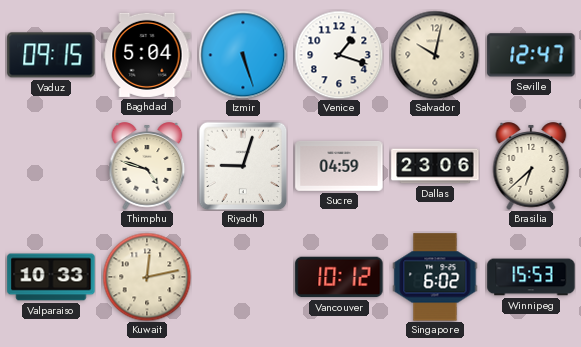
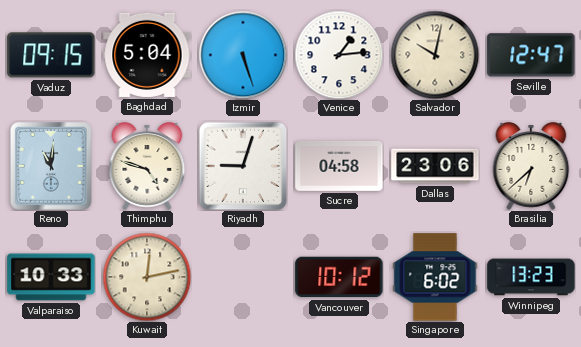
Venice: 1:18 -> 1:14 (339, 55)
Reno: none -> 11:01 (51, 167)
Sucre: 04:59 -> 04:58 (339, 166)
Winnipeg: 15:53 -> 13:23 (531, 277)
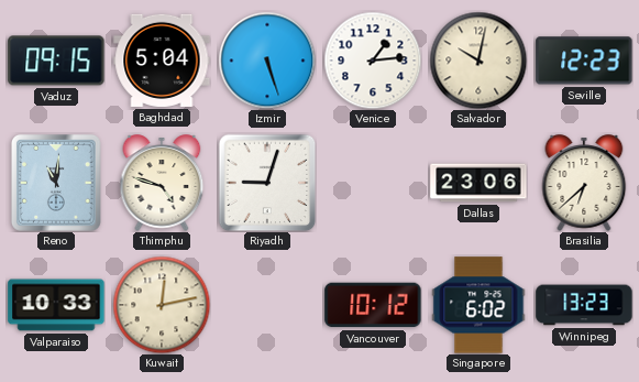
Seville: 12:47 -> 12:23 (584, 61)
Sucre: 04:58 -> none (339, 166)
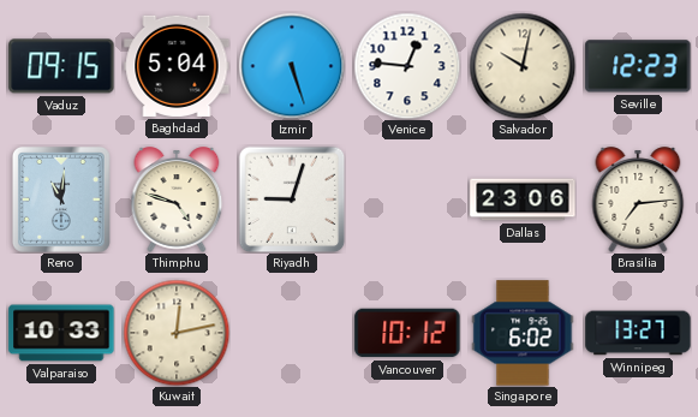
Venice: 1:14 -> 12:46 (407, 66)
Brasilia: 6:38 -> 7:14 (638, 199)
Winnipeg: 13:23 -> 13:27 (638, 333)
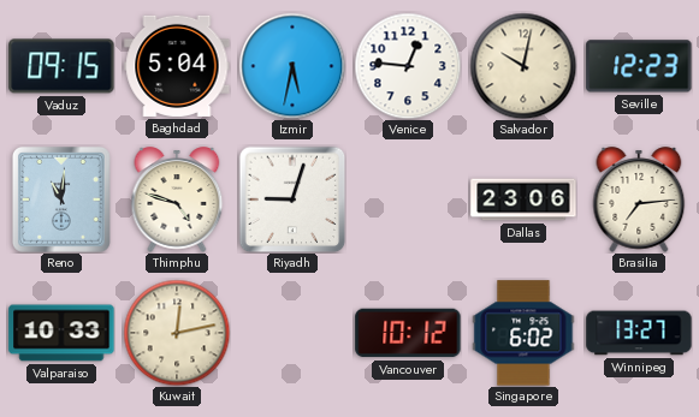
Izmir: 5:27 -> 5:32 (292, 66)
